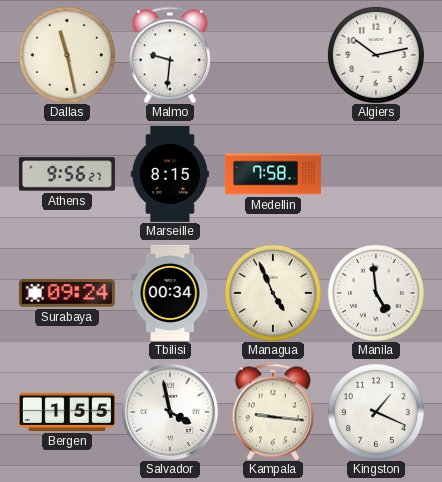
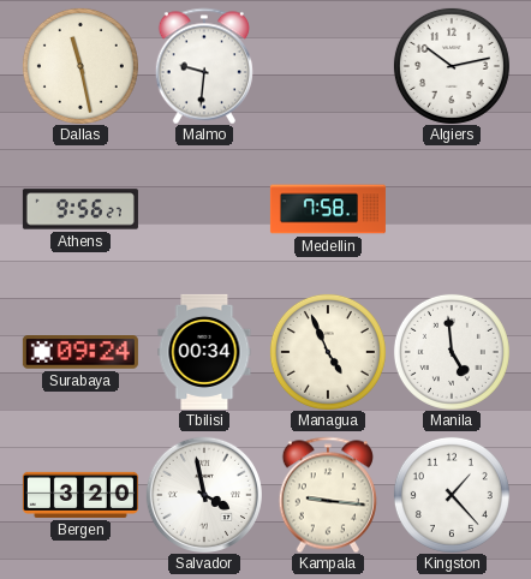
Marseille: 8:15 -> none (170, 174)
Bergen: 1:55 -> 3:20 (80, 495)
Kingston: 1:19 -> 1:23 (452, 495)
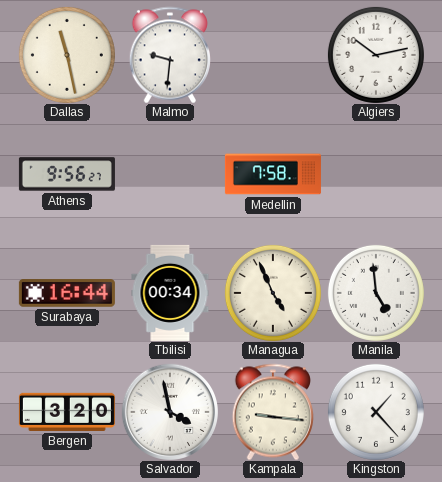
Surabaya: 09:24 -> 16:44 (67, 293)
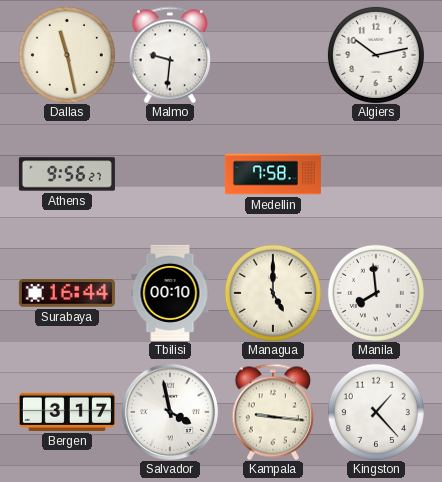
Tbilisi: 00:34 -> 00:10 (170, 293)
Managua: 4:56 -> 5:00 (273, 293)
Manila: 4:59 -> 7:59 (376, 293)
Bergen: 3:20 -> 3:17 (67, 412)
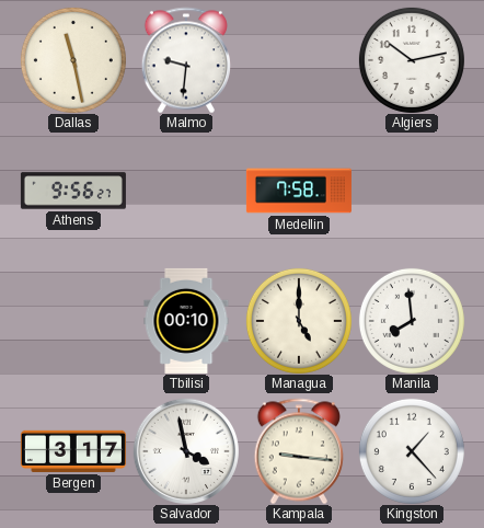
Surabaya: 16:44 -> none (67, 293)
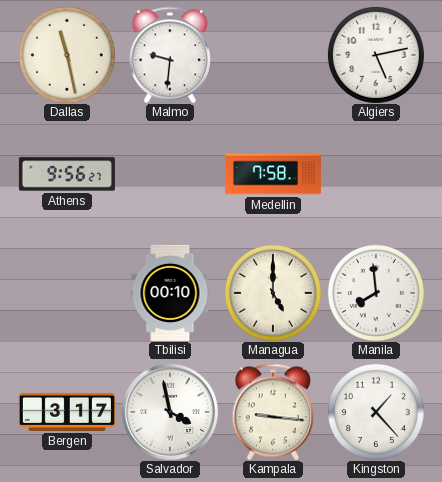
Algiers: 10:13 -> 5:13 (376, 55)
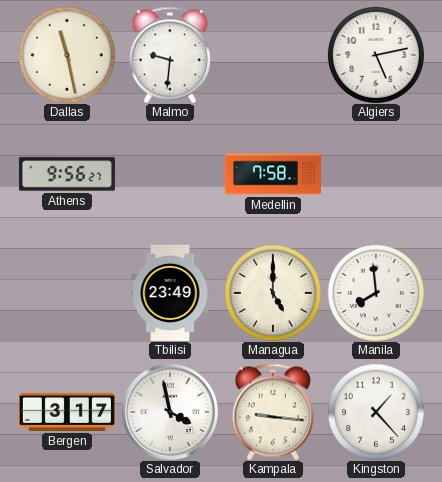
Tbilisi: 00:10 -> 23:49 (170, 293)
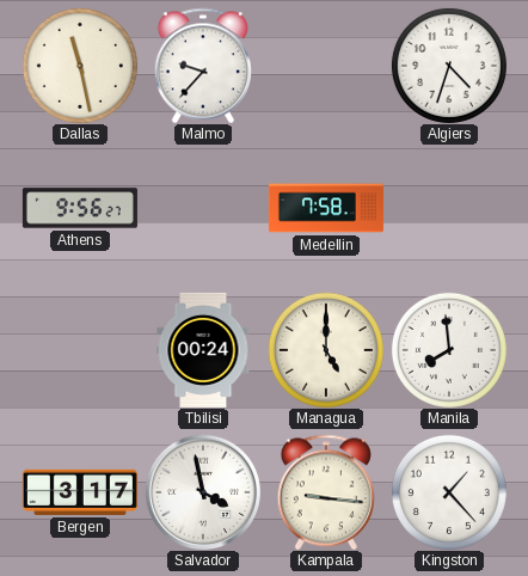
Malmo: 9:31 -> 9:37 (203, 66)
Algiers: 5:13 -> 4:33 (449, 66)
Tbilisi: 23:49 -> 00:24 (203, 350)
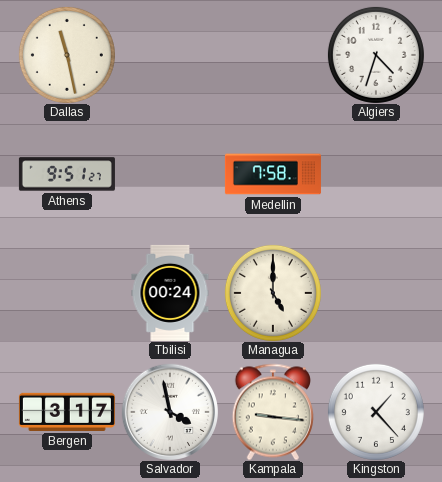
Malmo: 9:37 -> none (203, 66)
Athens: 9:56 -> 9:51 (67, 174)
Manila: 7:59 -> none (449, 350)
